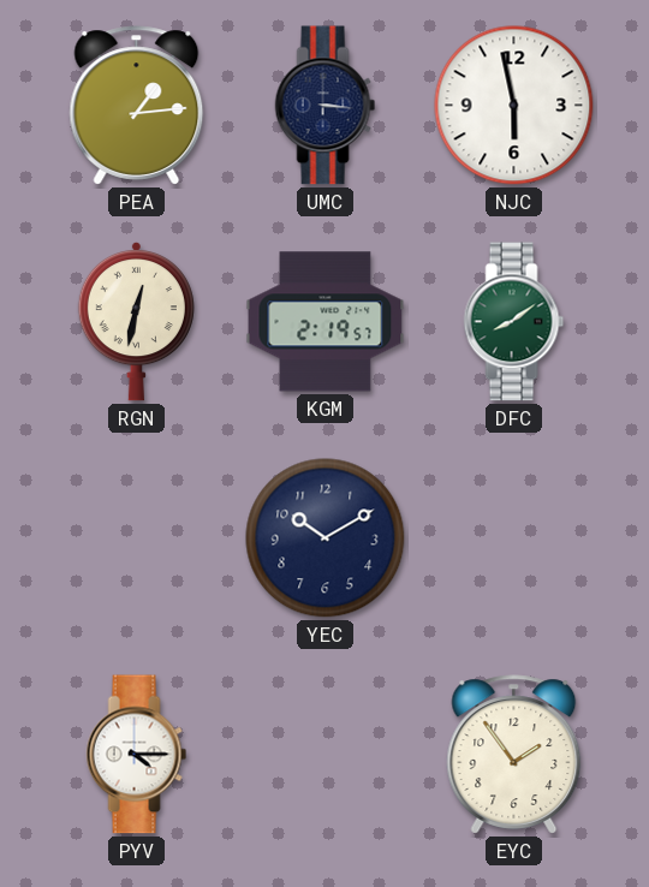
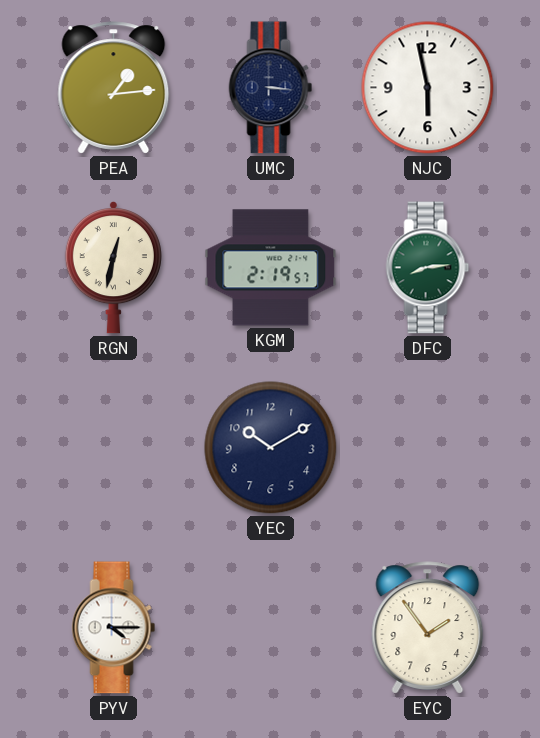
DFC: 8:09 -> 8:14 (428, 268)
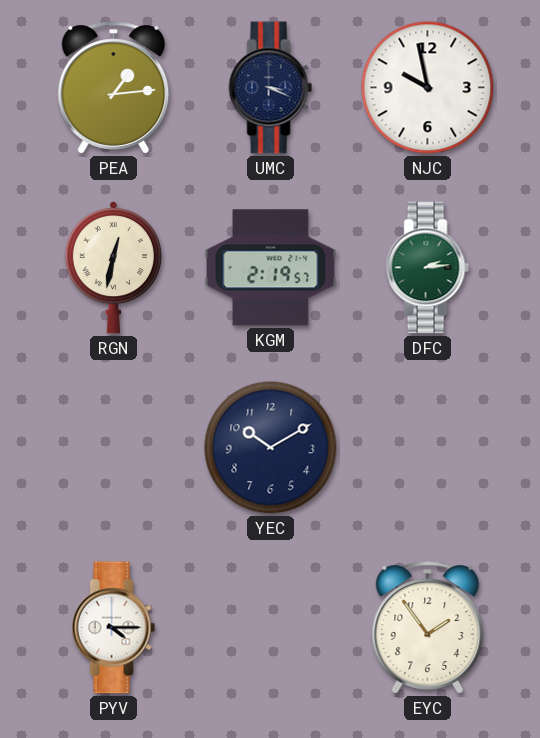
UMC: 3:16 -> 3:19 (271, 88)
NJC: 5:58 -> 9:58 (428, 88)
DFC: 8:14 -> 2:14 (428, 268)
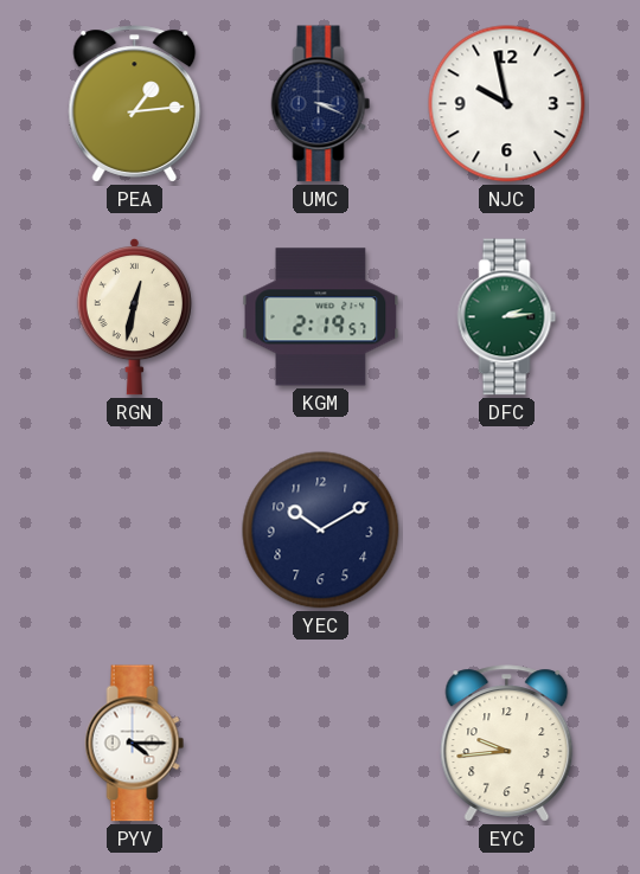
EYC: 1:54 -> 9:44 (507, 744)
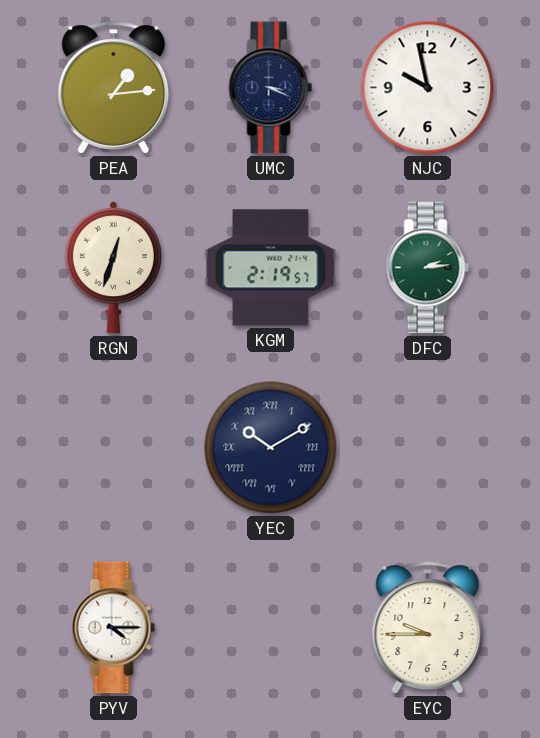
RGN: 12:32 -> 12:33 (113, 267)
YEC numerals: Arabic -> Roman (271, 448)
EYC: 9:44 -> 9:45 (428, 628)
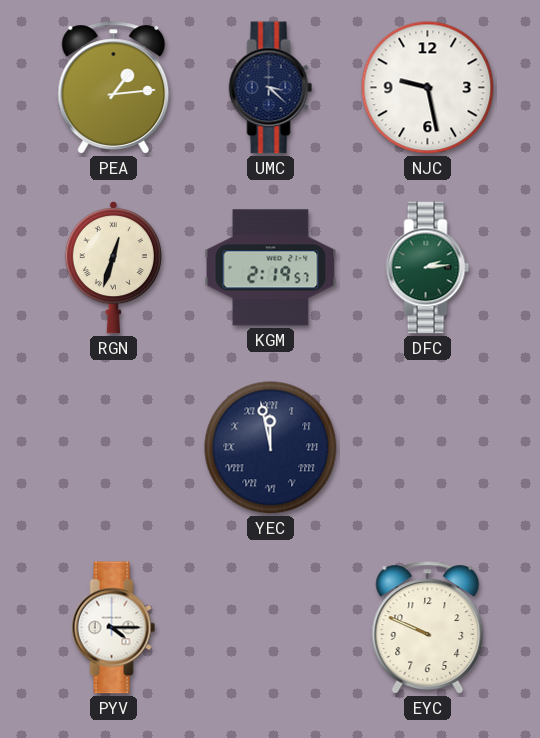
UMC: 3:19 -> 3:22 (271, 88)
NJC: 9:58 -> 9:28 (428, 88)
YEC: 10:10 -> 11:58 (271, 448)
EYC: 9:45 -> 9:49 (428, 628)
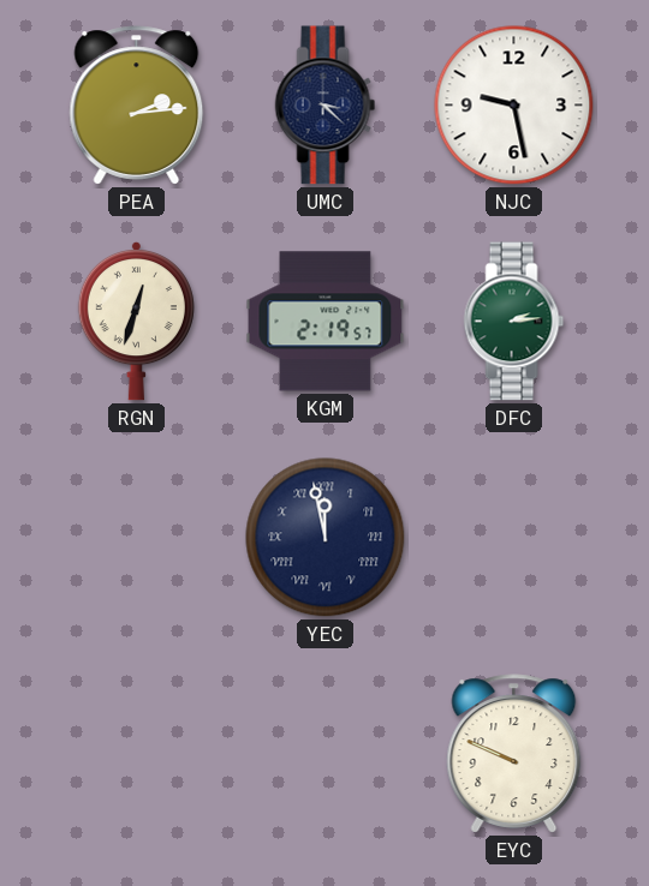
PEA: 1:14 -> 2:14 (137, 106)
PYV: 4:15 -> none (114, 628)
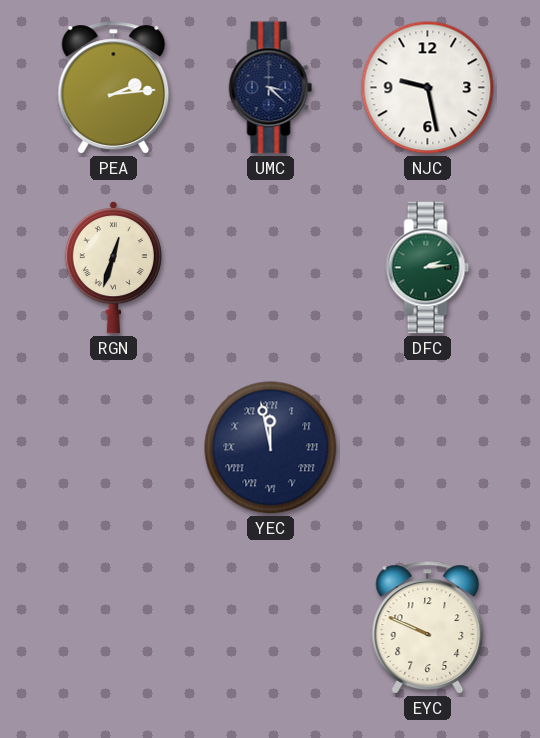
KGM: 2:19 -> none (326, 322)
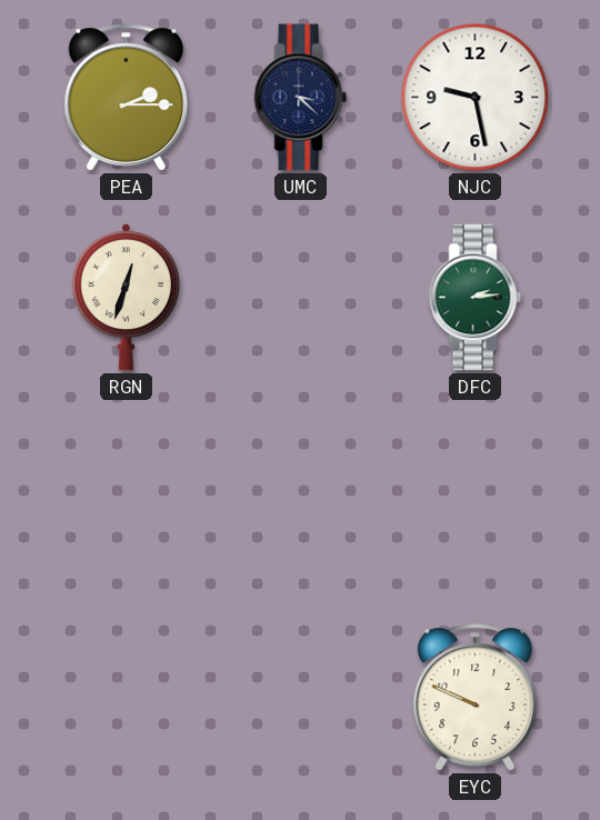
PEA: 2:14 -> 2:15 (127, 98)
YEC: 11:58 -> none (271, 448)
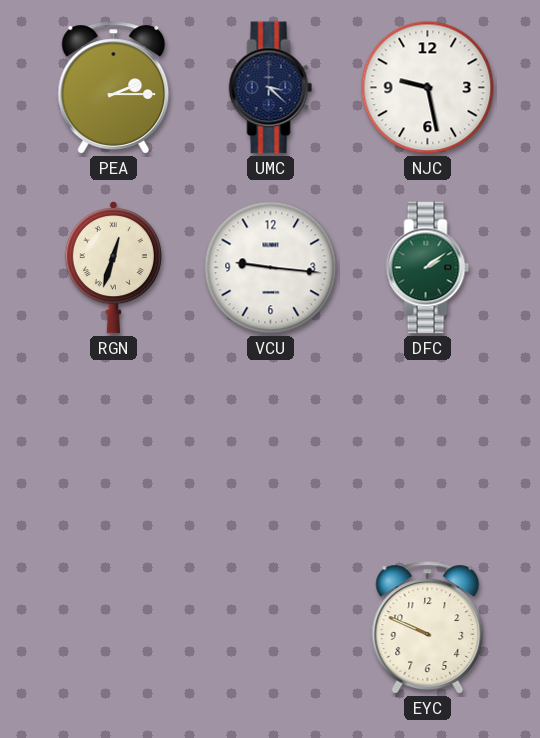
VCU: none -> 9:16 (271, 268)
DFC: 2:14 -> 2:09 (428, 268)
